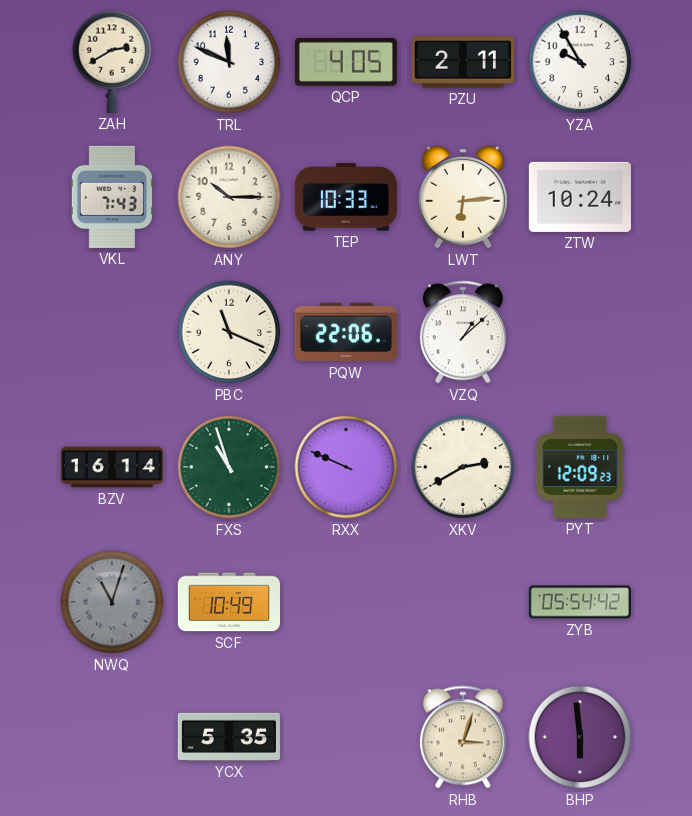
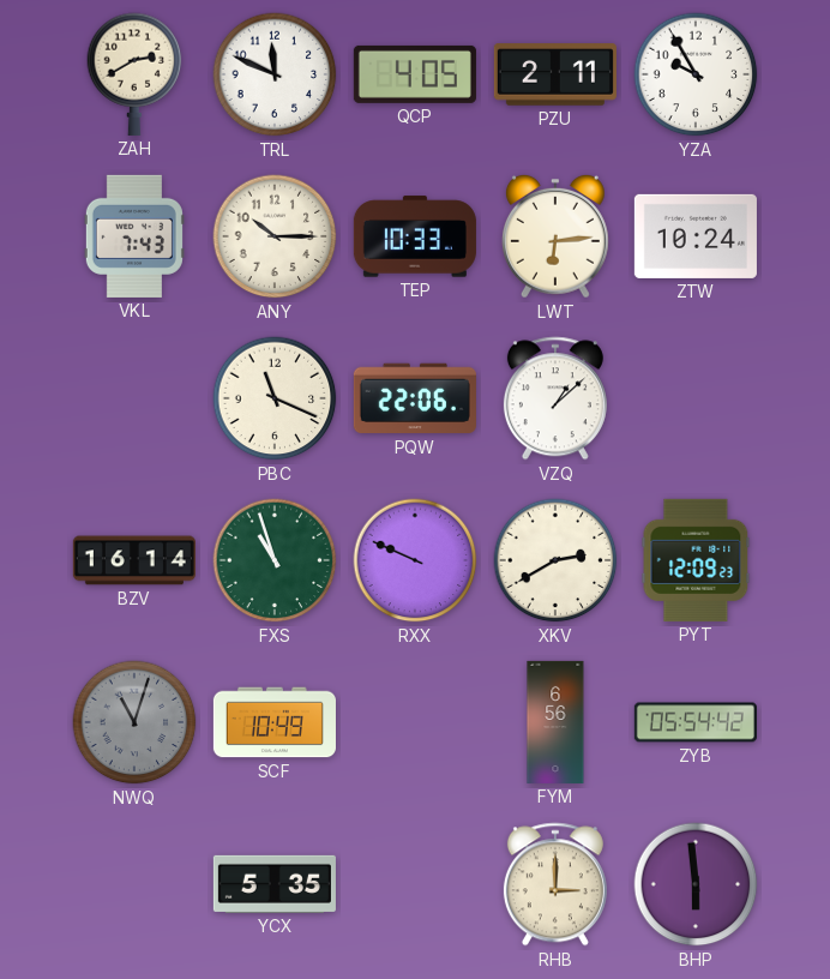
FYM: none -> 6:56 (555, 722)
RHB: 3:03 -> 3:00 (555, 884)
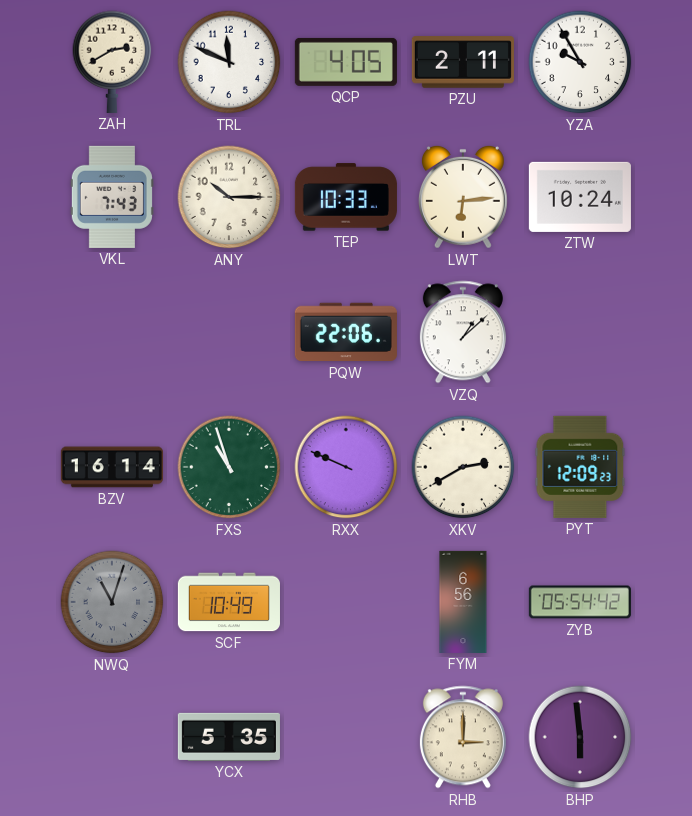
PBC: 11:19 -> none (275, 398)
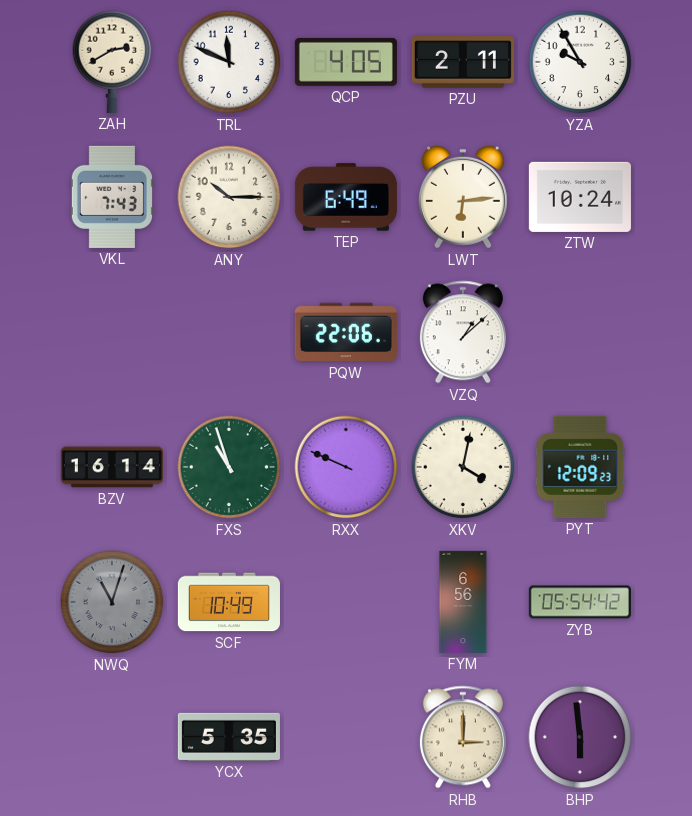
TEP: 10:33 -> 6:49 (346, 197)
XKV: 2:40 -> 4:02 (463, 467)
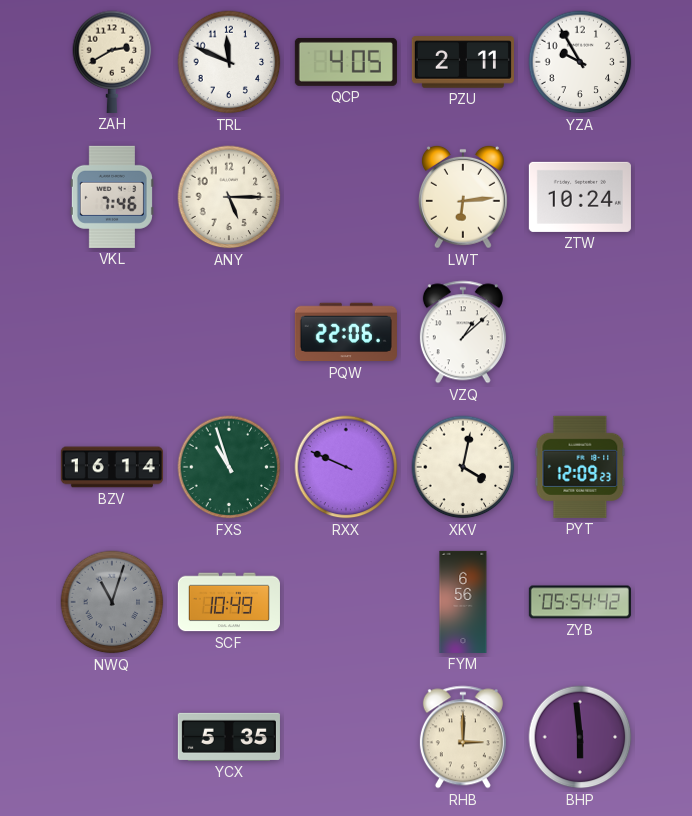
VKL: 7:43 -> 7:46 (112, 197)
ANY: 10:15 -> 5:15 (229, 197)
TEP: 6:49 -> none (346, 197)
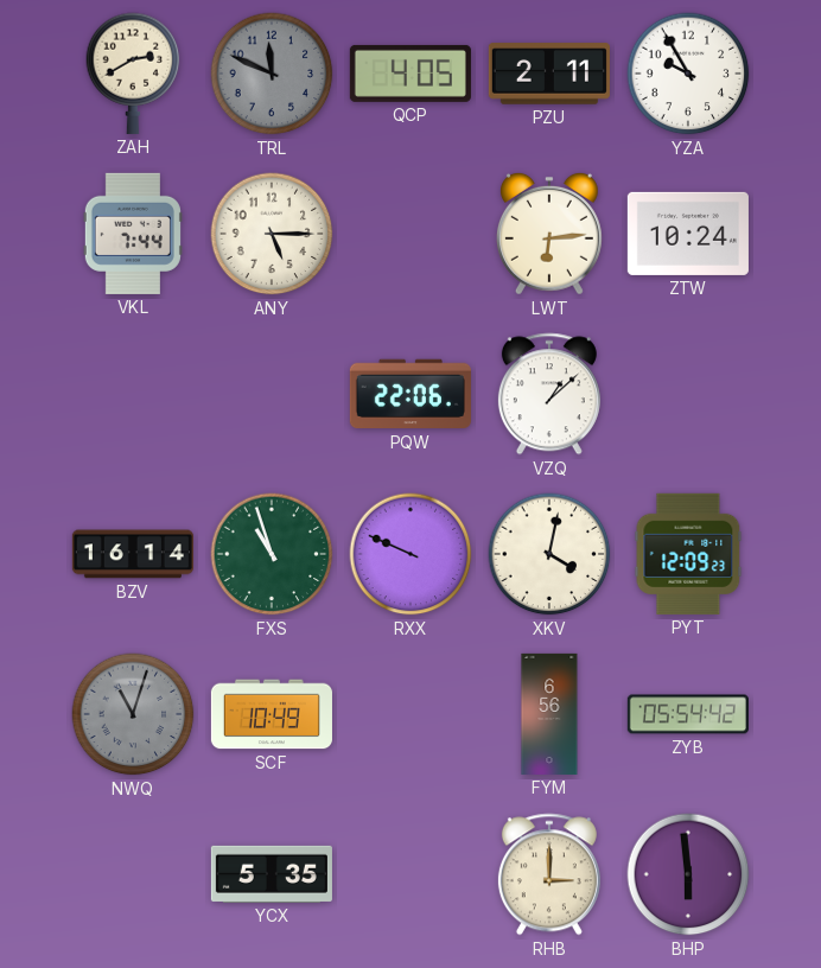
TRL dial: white -> grey (272, 74)
VKL: 7:46 -> 7:44 (133, 234)
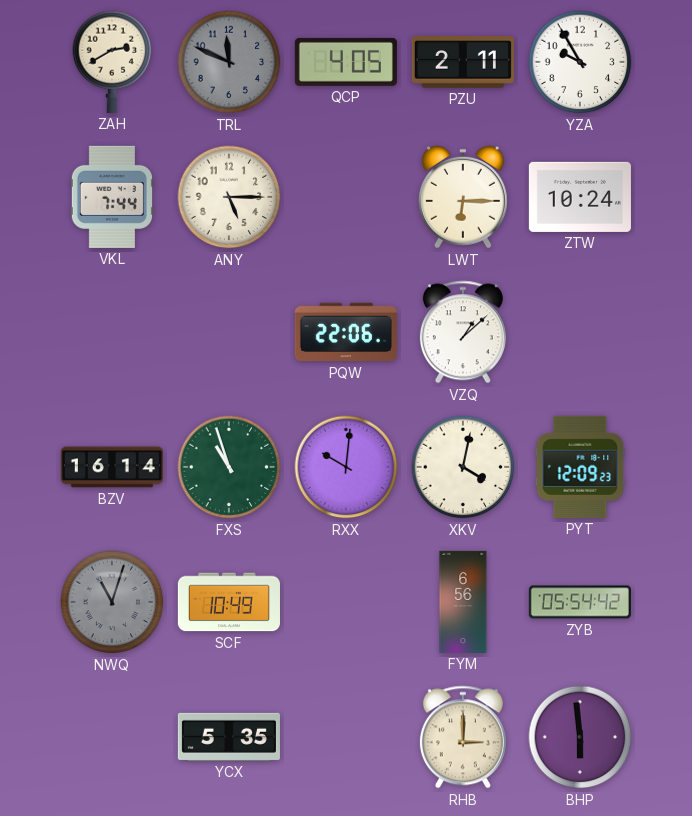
LWT: 6:14 -> 6:15 (463, 197)
RXX: 9:49 -> 10:01 (346, 467)
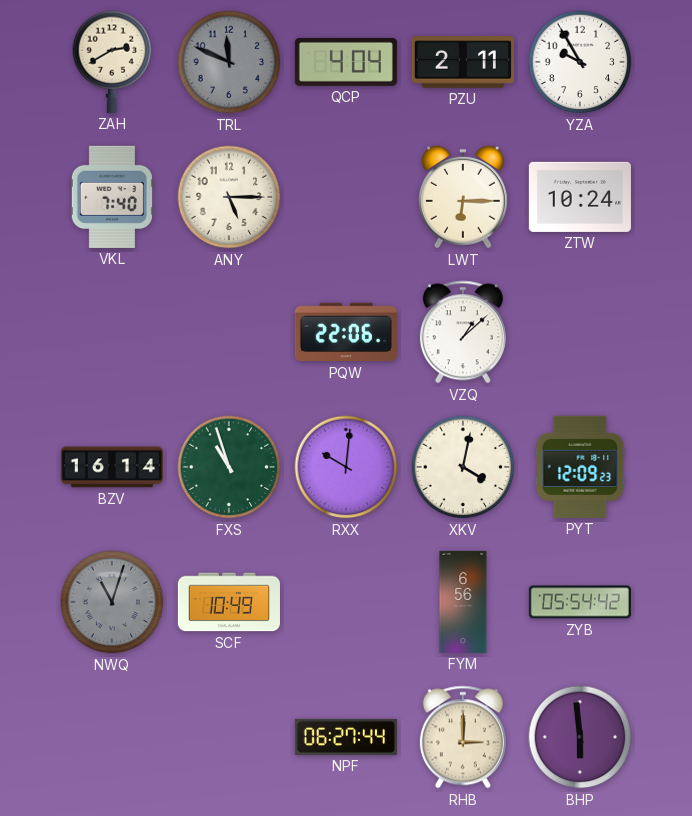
QCP: 4:05 -> 4:04 (346, 62)
VKL: 7:44 -> 7:40 (112, 197)
YCX: 5:35 -> none (229, 737)
NPF: none -> 06:27 (346, 737)
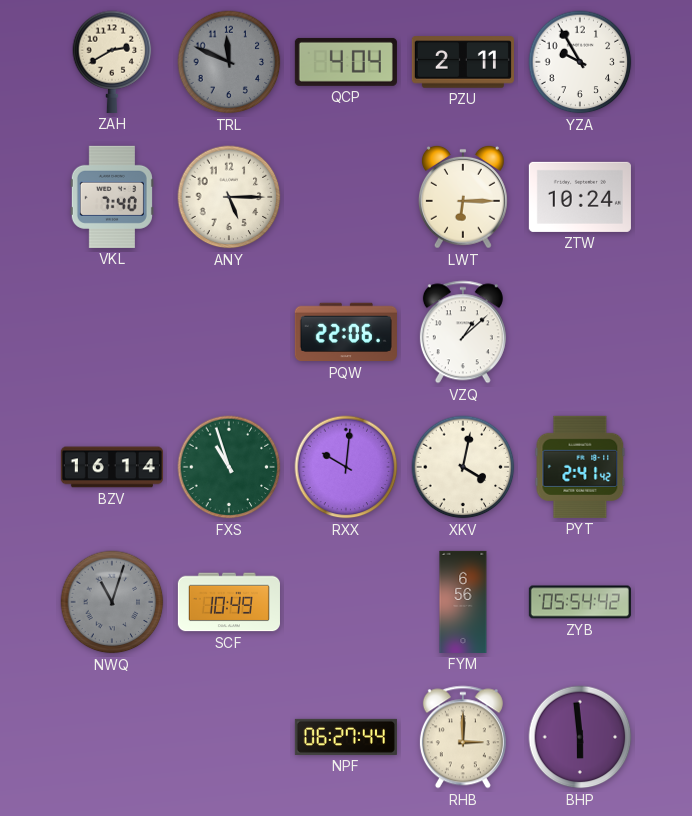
PYT: 12:09 -> 2:41 (580, 467)
